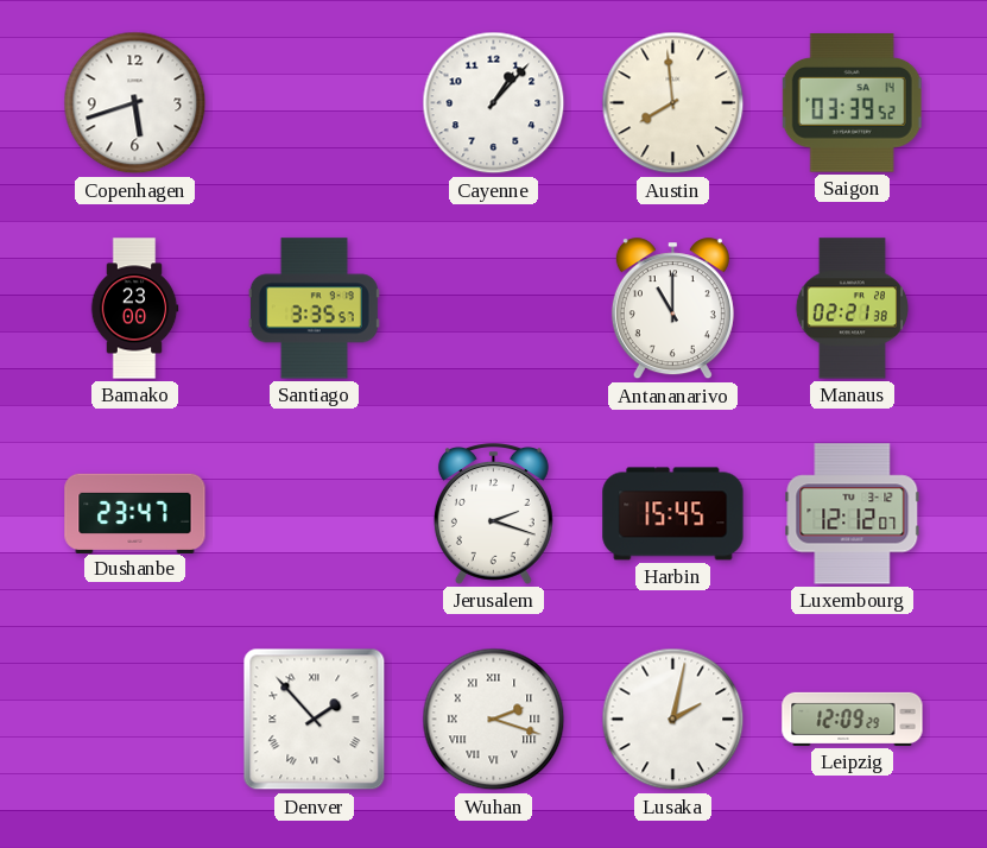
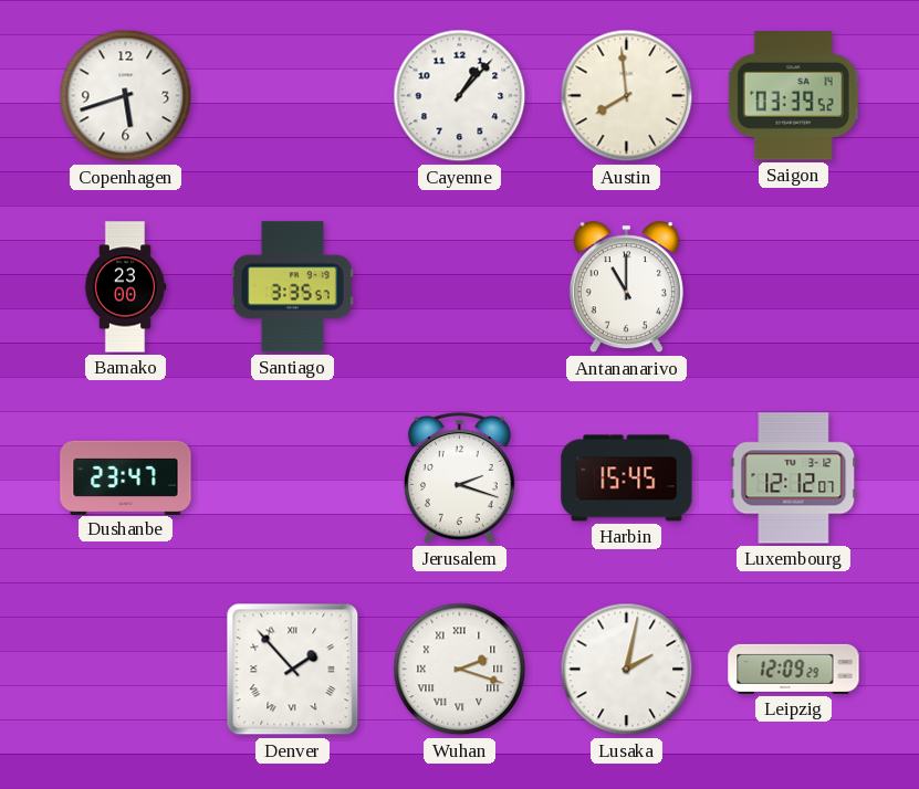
Manaus: 02:21 -> none (852, 309)
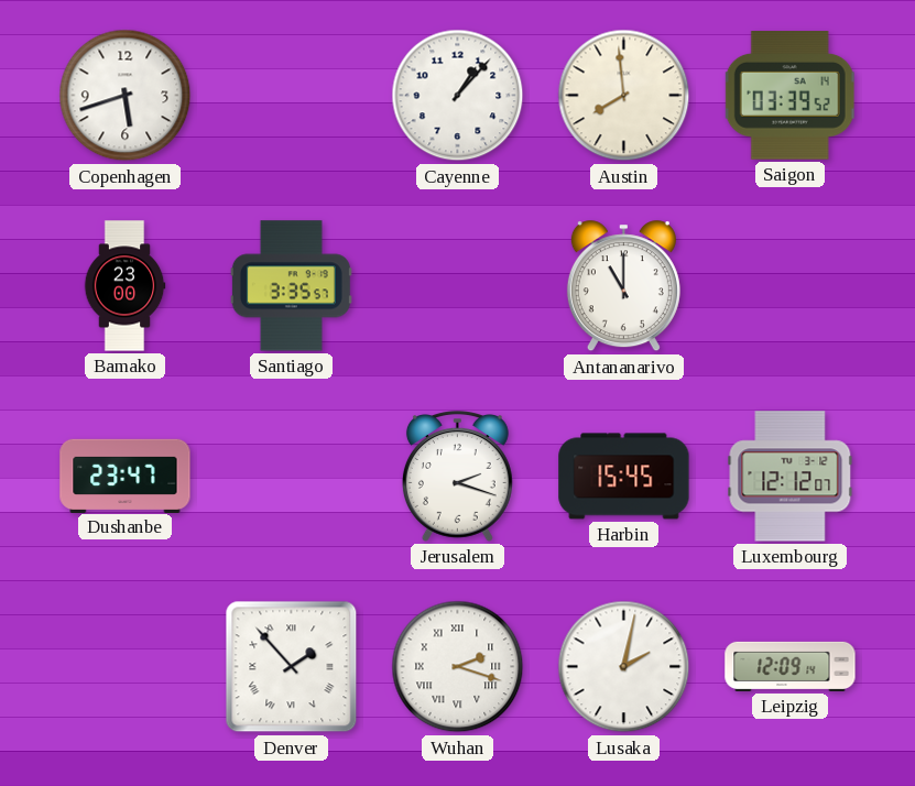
Leipzig: 12:09:29 -> 12:09:14 (791, 666)
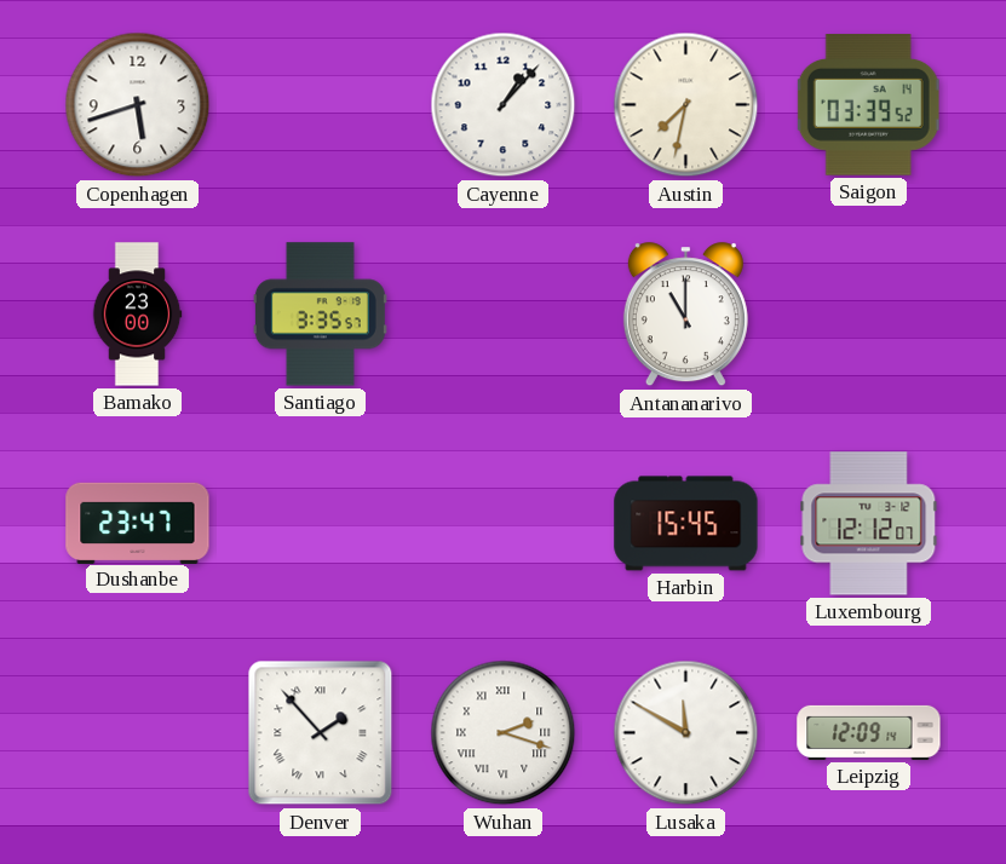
Austin: 7:59 -> 7:32 (686, 105)
Jerusalem: 2:18 -> none (457, 477)
Lusaka: 2:02 -> 11:50 (686, 733)
